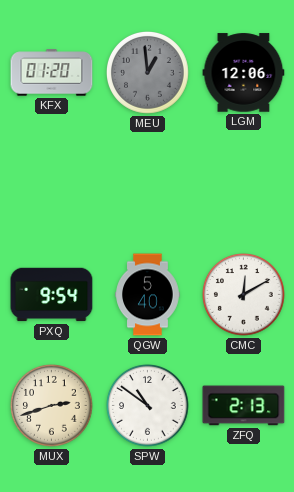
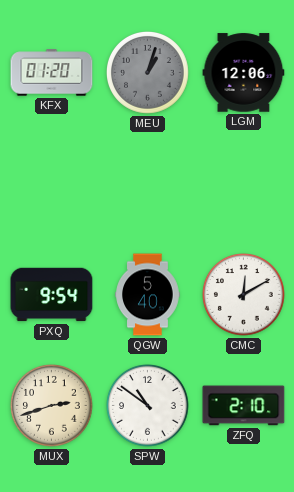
MEU: 12:59 -> 1:03 (148, 73)
ZFQ: 2:13 -> 2:10 (244, 406)
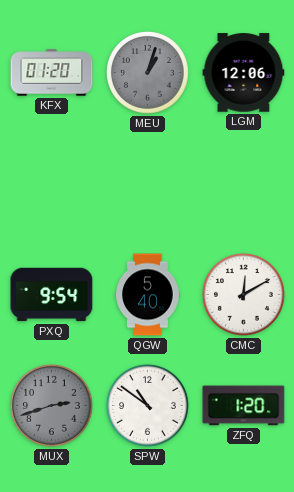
MUX dial: cream -> grey (52, 406)
ZFQ: 2:10 -> 1:20 (244, 406)
